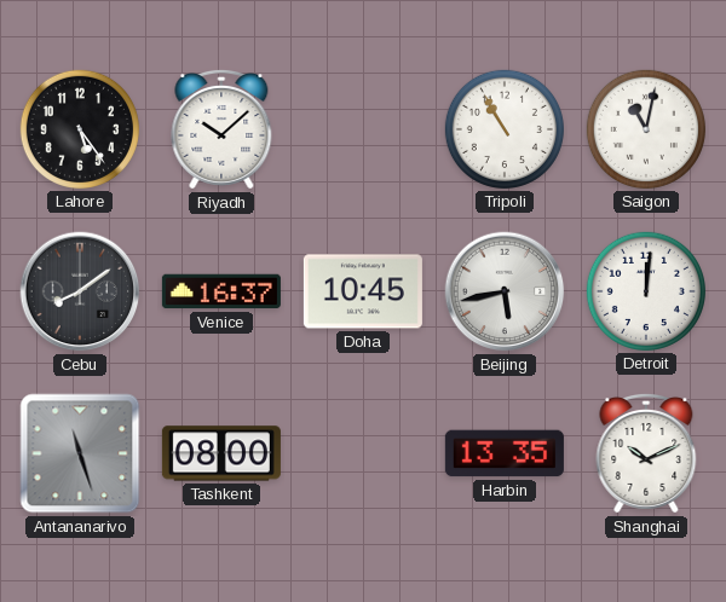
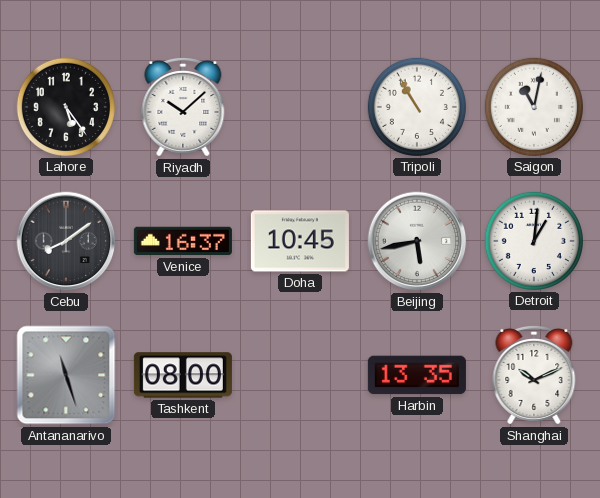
Detroit: 12:01 -> 1:01 (534, 241)
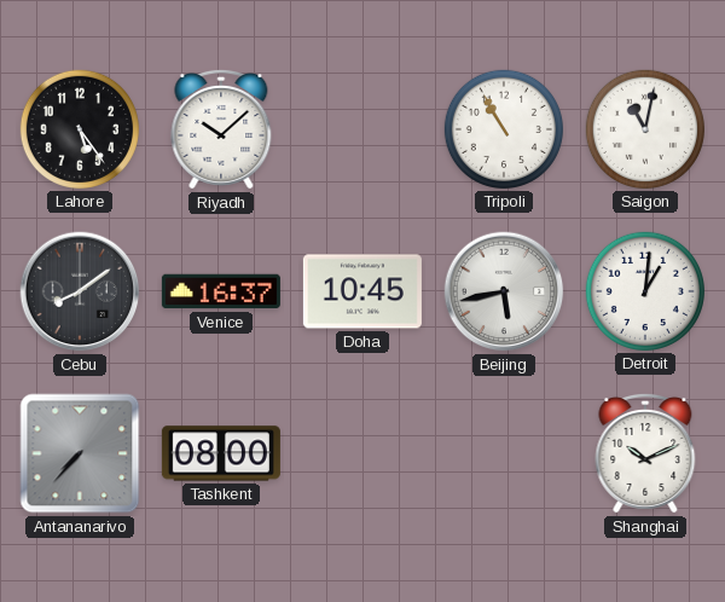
Antananarivo: 11:27 -> 7:37 (80, 453)
Harbin: 13:35 -> none (417, 375)
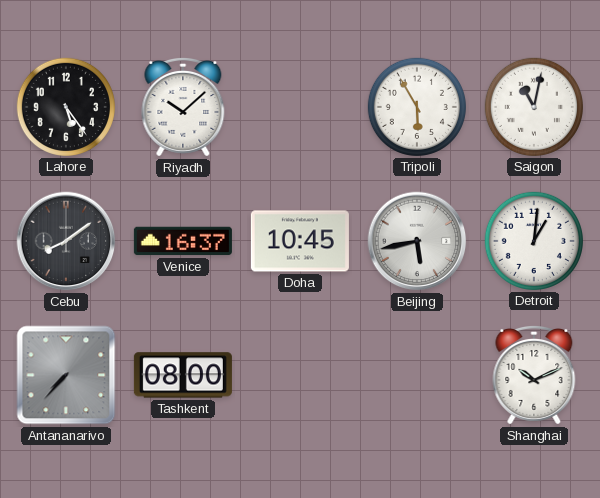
Tripoli: 10:55 -> 5:55 (417, 107)
